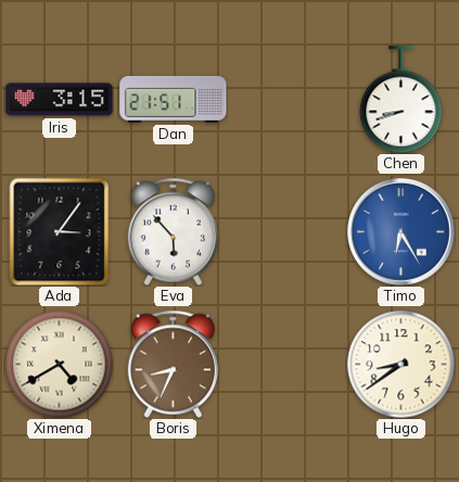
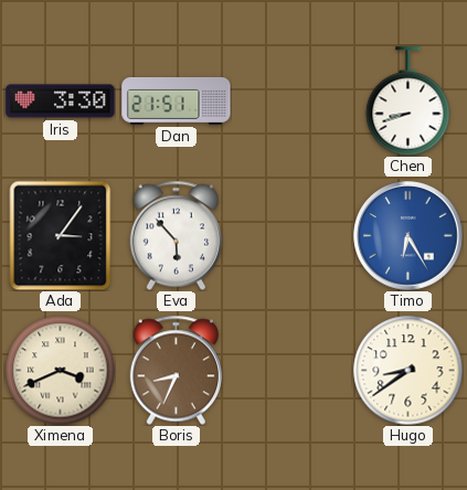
Iris: 3:15 -> 3:30 (61, 102)
Ximena: 4:40 -> 3:41 (61, 371)
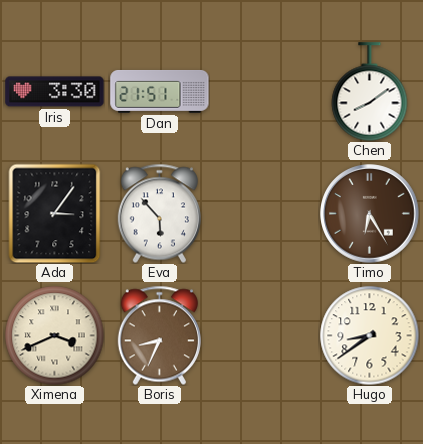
Chen: 8:42 -> 8:09 (370, 92)
Timo dial: blue -> brown (370, 214)
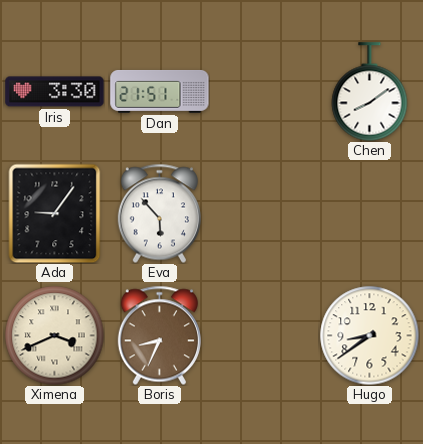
Ada: 3:06 -> 9:06 (55, 213)
Timo: 6:25 -> none (370, 214)
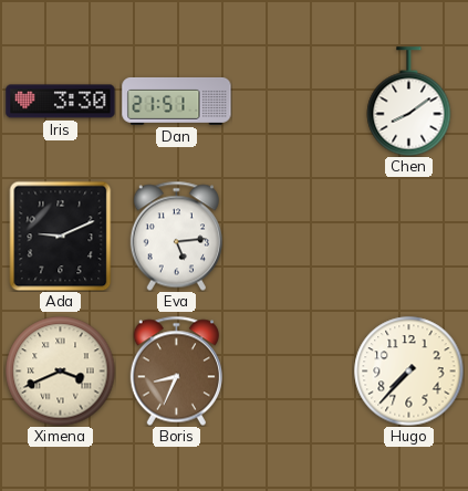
Ada: 9:06 -> 9:11 (61, 236)
Eva: 5:53 -> 5:14 (176, 236)
Hugo: 8:39 -> 7:37 (409, 372)
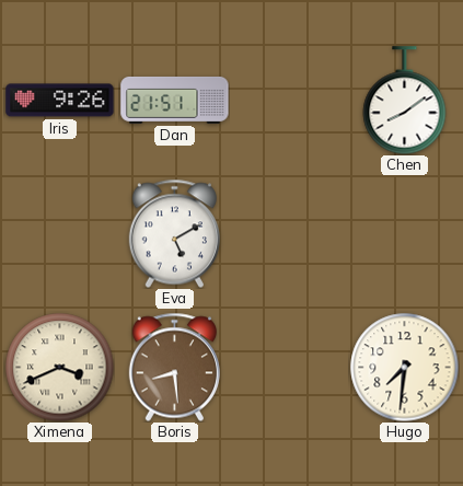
Iris: 3:30 -> 9:26 (60, 101)
Ada: 9:11 -> none (61, 236)
Eva: 5:14 -> 5:10 (174, 233)
Boris: 8:34 -> 8:29 (174, 367)
Hugo: 7:37 -> 7:31 (405, 368)
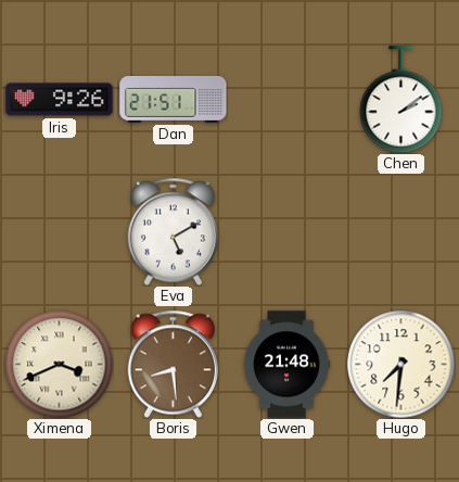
Chen: 8:09 -> 2:09 (401, 100)
Gwen: none -> 21:48 (286, 365)
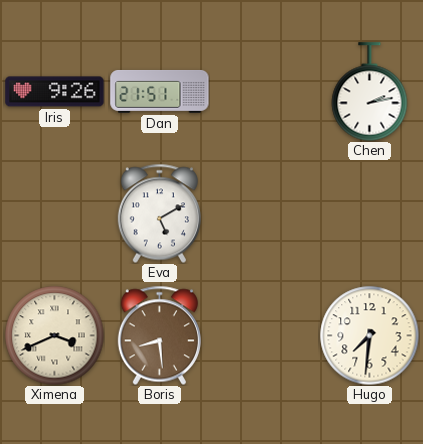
Chen: 2:09 -> 2:13 (370, 92)
Gwen: 21:48 -> none (286, 365)
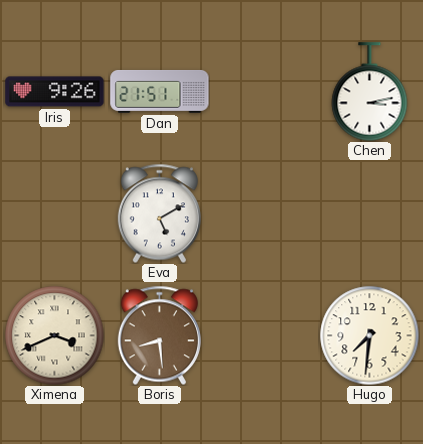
Chen: 2:13 -> 3:13 (370, 92)
